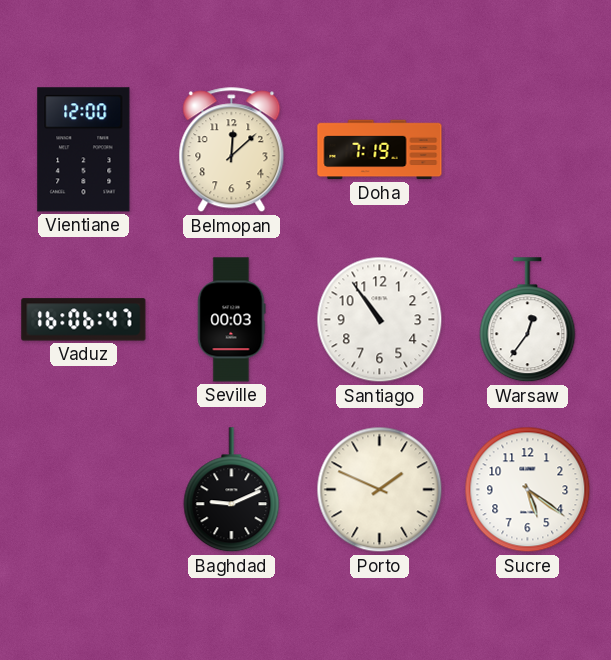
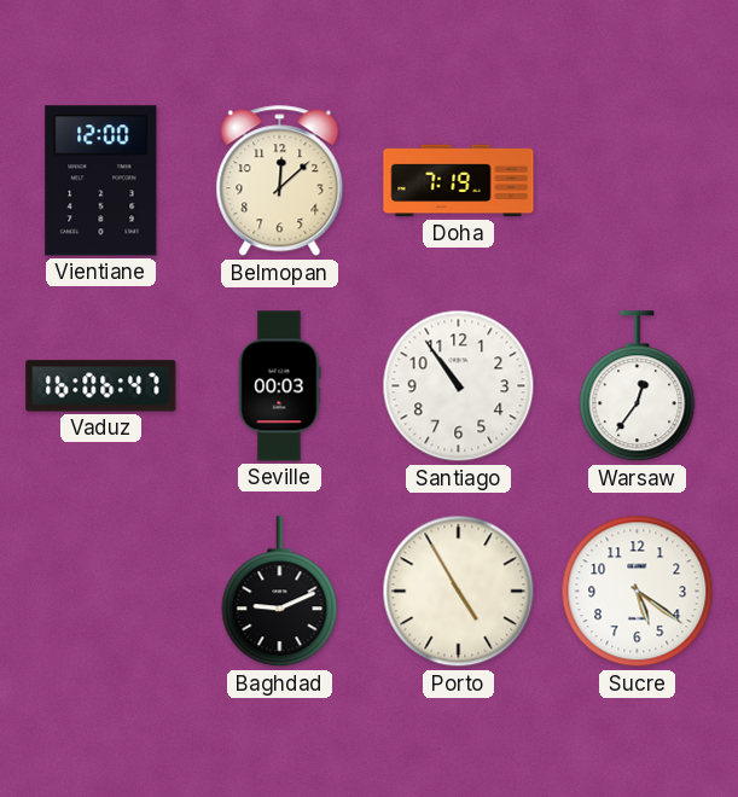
Porto: 1:49 -> 4:55 (459, 592)
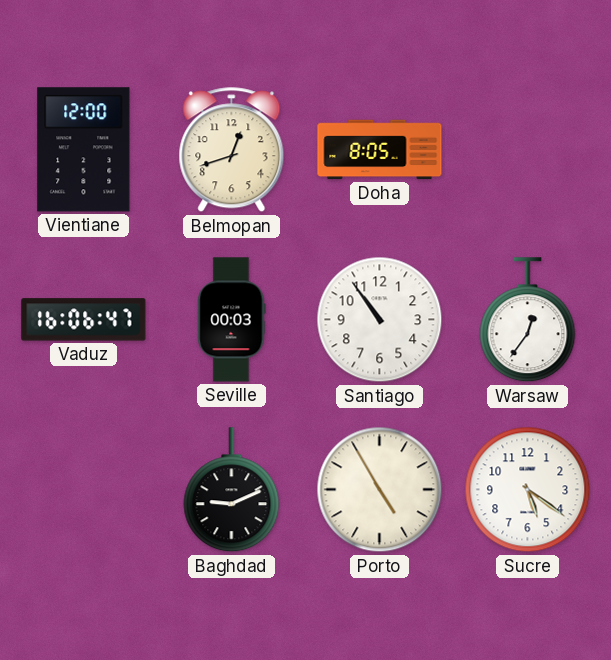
Belmopan: 12:08 -> 12:42 (232, 150)
Doha: 7:19 -> 8:05 (380, 150)
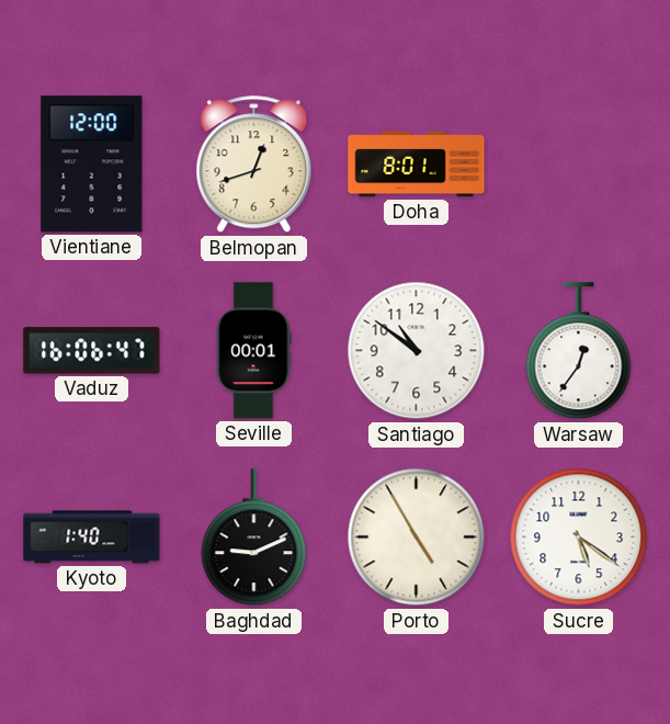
Doha: 8:05 -> 8:01 (417, 165)
Seville: 00:03 -> 00:01 (254, 351)
Santiago: 10:54 -> 10:51 (417, 351)
Kyoto: none -> 1:40 (92, 538)
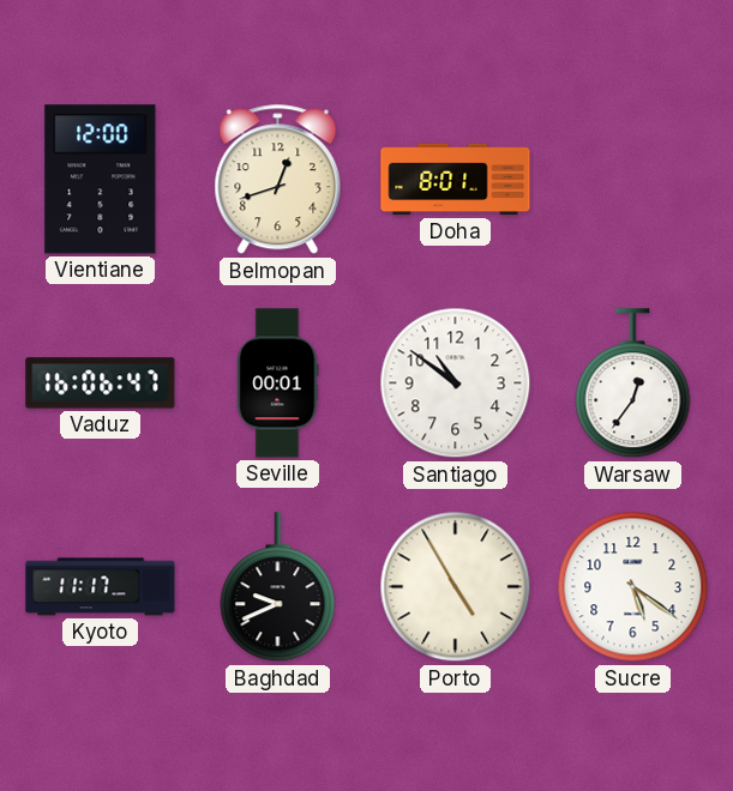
Kyoto: 1:40 -> 11:17 (101, 587)
Baghdad: 9:11 -> 9:41 (278, 587)
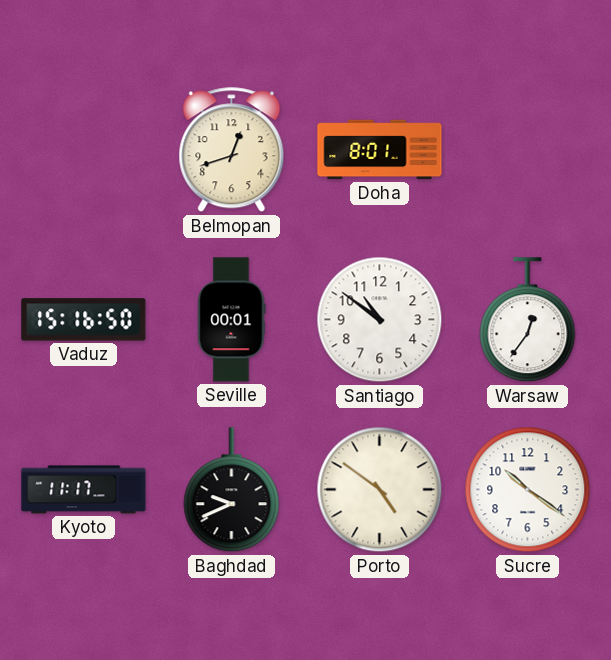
Vientiane: 12:00 -> none (101, 180)
Vaduz: 16:06 -> 15:16 (84, 320)
Porto: 4:55 -> 4:51 (380, 490)
Sucre: 5:21 -> 10:21 (528, 490)
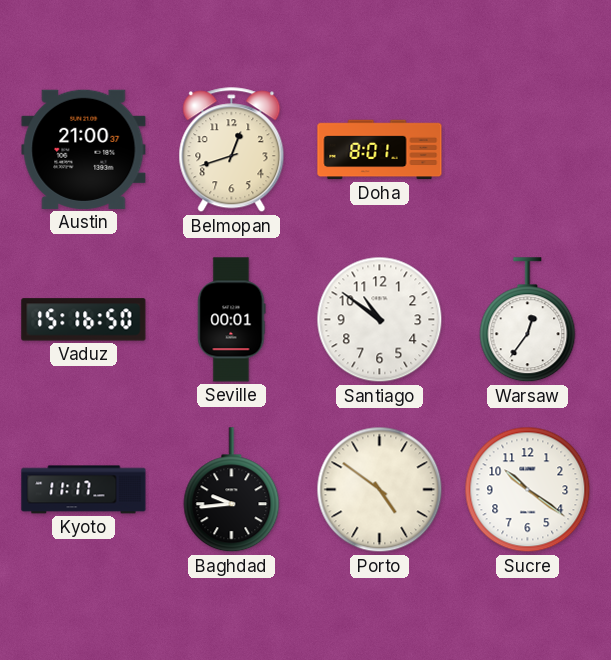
Austin: none -> 21:00 (84, 149)
Baghdad: 9:41 -> 9:44 (232, 490)
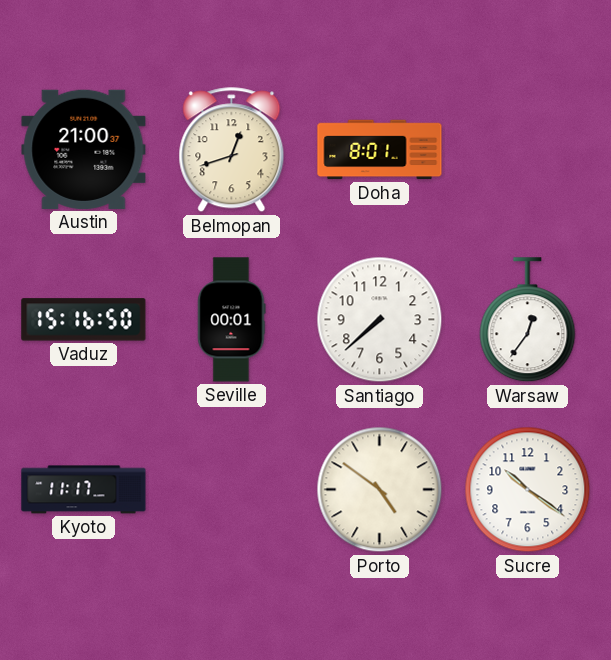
Santiago: 10:51 -> 7:38 (380, 320)
Baghdad: 9:44 -> none (232, 490)
